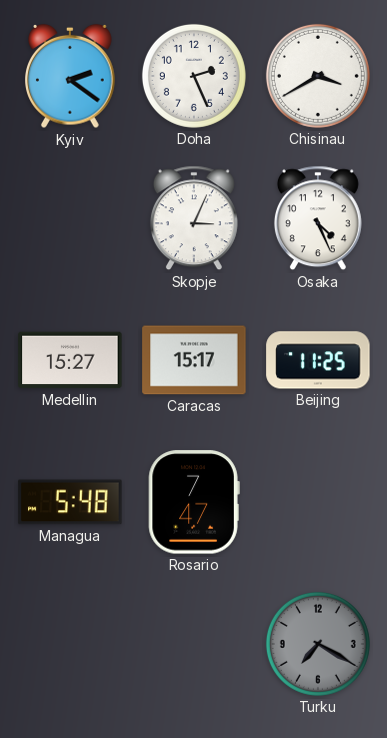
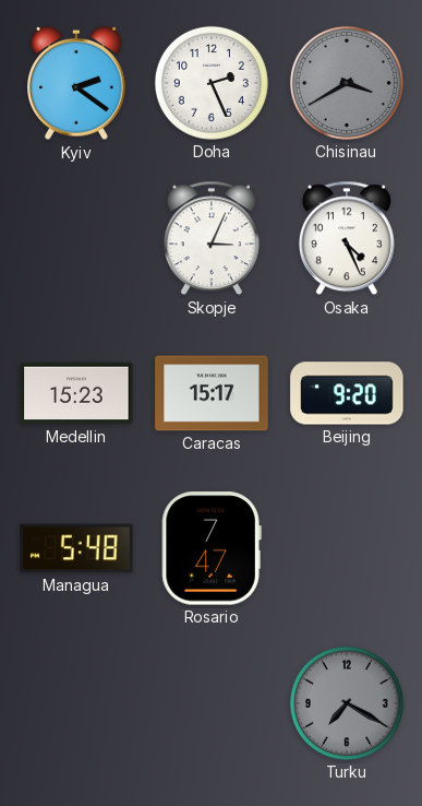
Chisinau dial: white -> grey (347, 83)
Medellin: 15:27 -> 15:23 (76, 393)
Beijing: 11:25 -> 9:20 (347, 393)
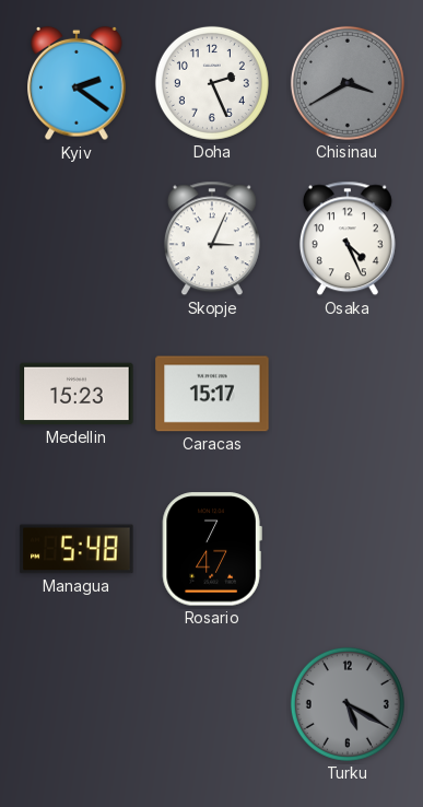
Beijing: 9:20 -> none (347, 393)
Turku: 7:20 -> 5:20 (348, 704)
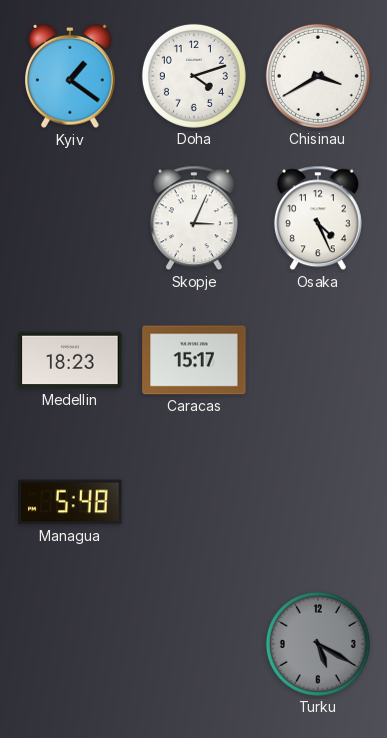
Kyiv: 2:21 -> 1:21 (70, 76)
Doha: 2:26 -> 4:12 (194, 76)
Chisinau dial: grey -> white (318, 76)
Medellin: 15:23 -> 18:23 (70, 360)
Rosario: 7:47 -> none (212, 549)
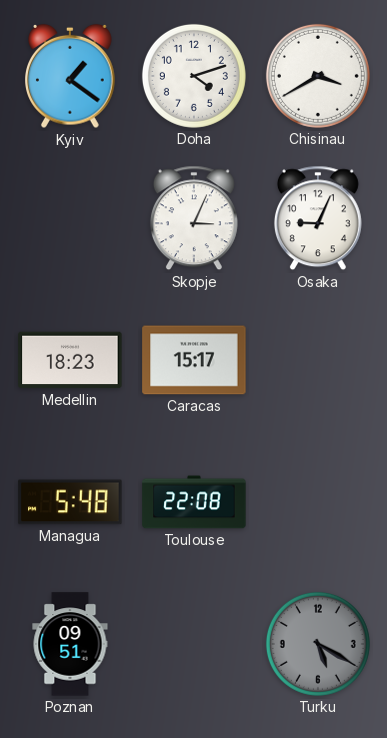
Osaka: 4:26 -> 9:04 (318, 218)
Toulouse: none -> 22:08 (194, 502)
Poznan: none -> 09:51 (70, 644)
